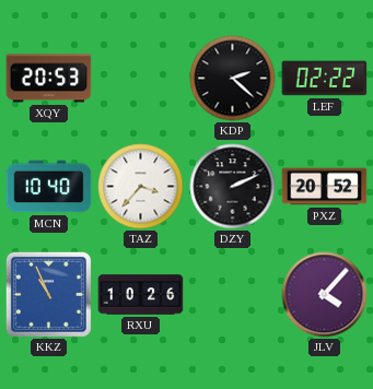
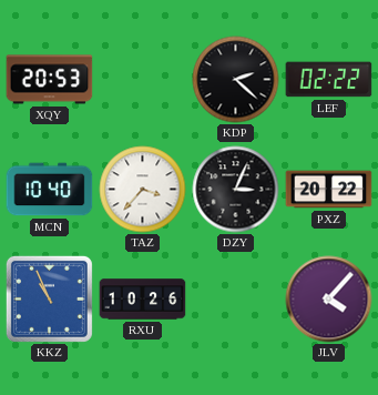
DZY: 2:11 -> 3:04 (236, 190)
PXZ: 20:52 -> 20:22 (329, 190)
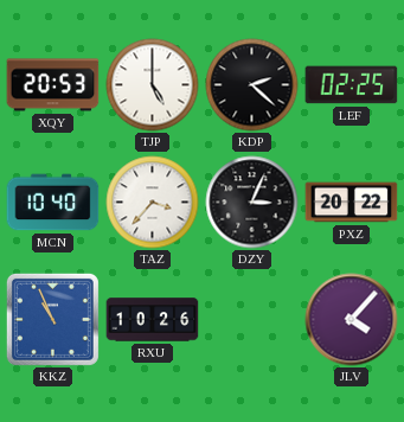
TJP: none -> 5:00 (153, 85)
LEF: 02:22 -> 02:25 (352, 85)
